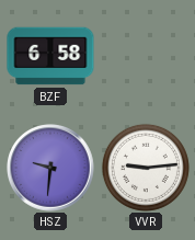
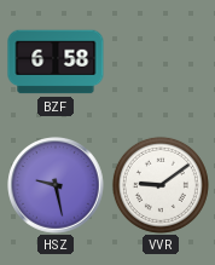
HSZ: 9:31 -> 9:28 (56, 185)
VVR: 9:14 -> 9:09 (161, 185)
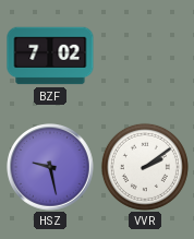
BZF: 6:58 -> 7:02 (50, 56)
VVR: 9:09 -> 2:09 (145, 167)
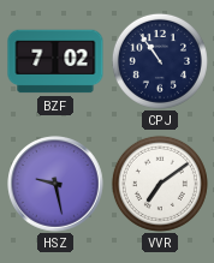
CPJ: none -> 10:54 (160, 61)
VVR: 2:09 -> 7:09 (160, 184)
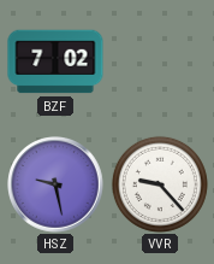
CPJ: 10:54 -> none (160, 61)
VVR: 7:09 -> 9:23 (160, 184)
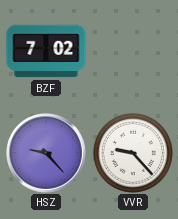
HSZ: 9:28 -> 9:23 (46, 153)
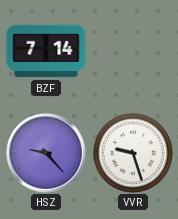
BZF: 7:02 -> 7:14 (46, 51)
VVR: 9:23 -> 9:27 (133, 153)
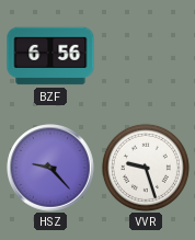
BZF: 7:14 -> 6:56 (50, 56)
